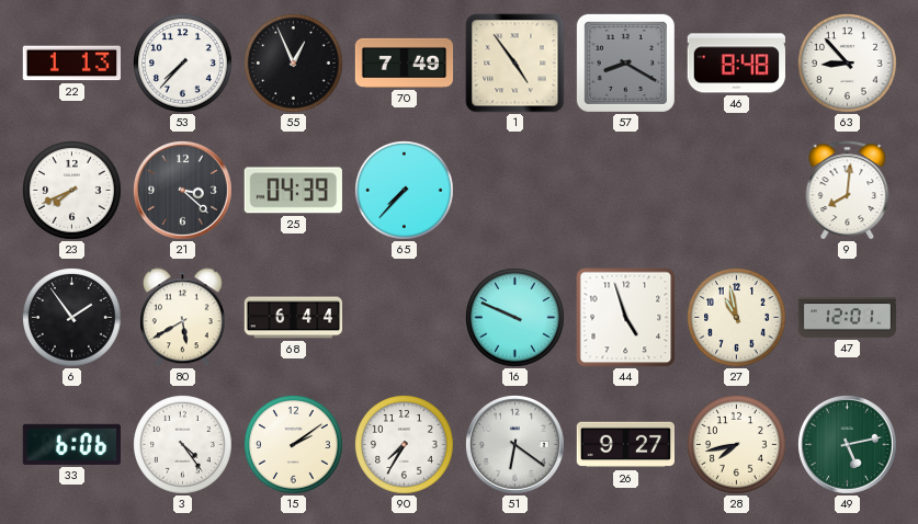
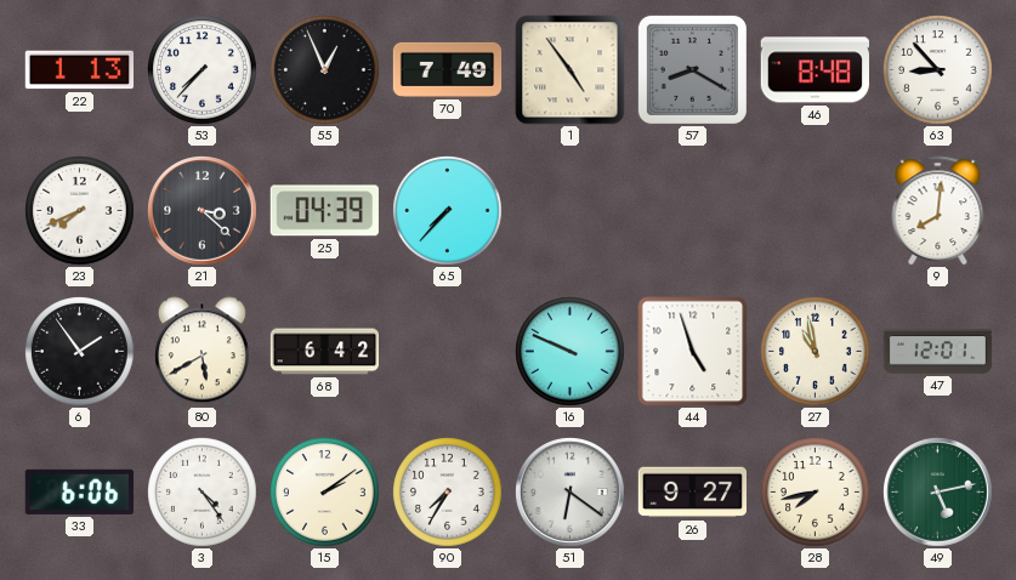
68: 6:44 -> 6:42 (325, 352)
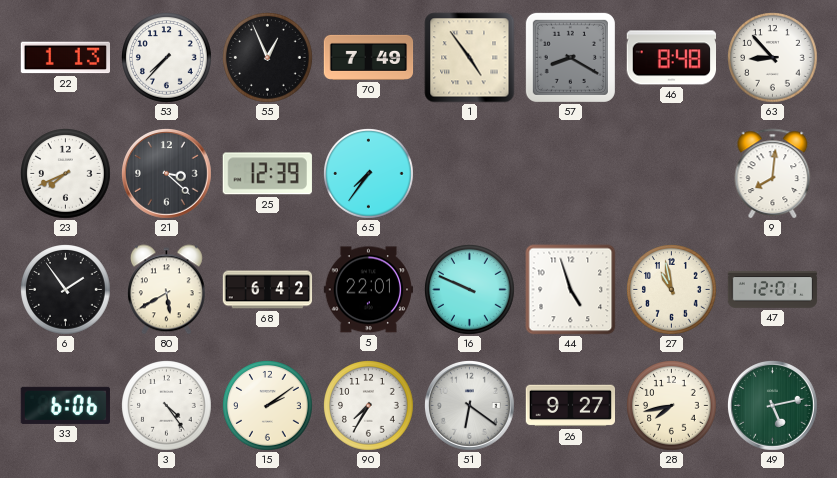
25: 04:39 -> 12:39 (267, 174)
65: 7:37 -> 7:36 (369, 174)
5: none -> 22:01 (368, 290)
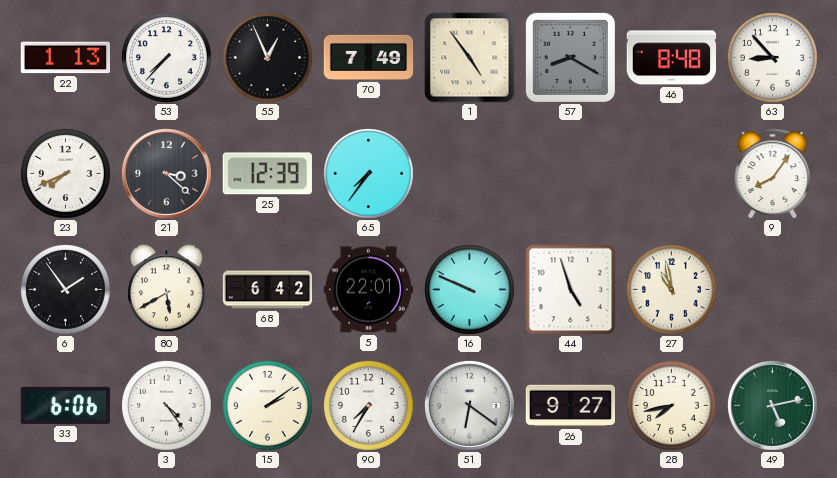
9: 8:01 -> 8:06 (773, 174)
47: 12:01 -> none (773, 290)
